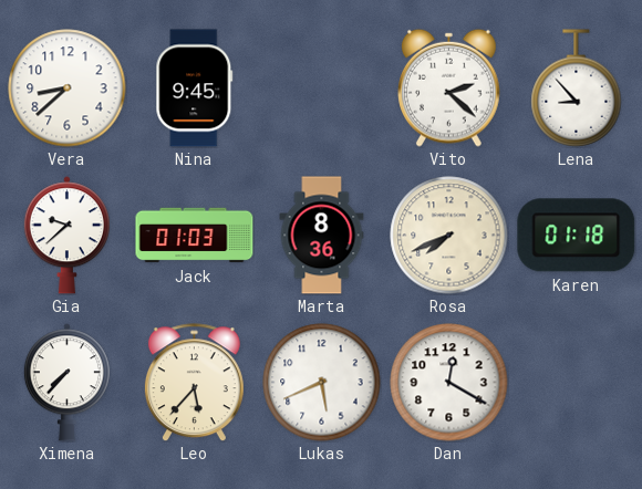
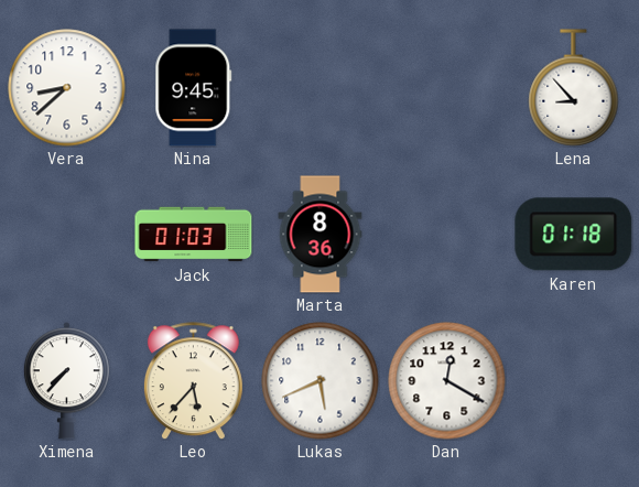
Vito: 2:22 -> none (449, 87)
Gia: 9:38 -> none (66, 236)
Rosa: 7:41 -> none (449, 236)
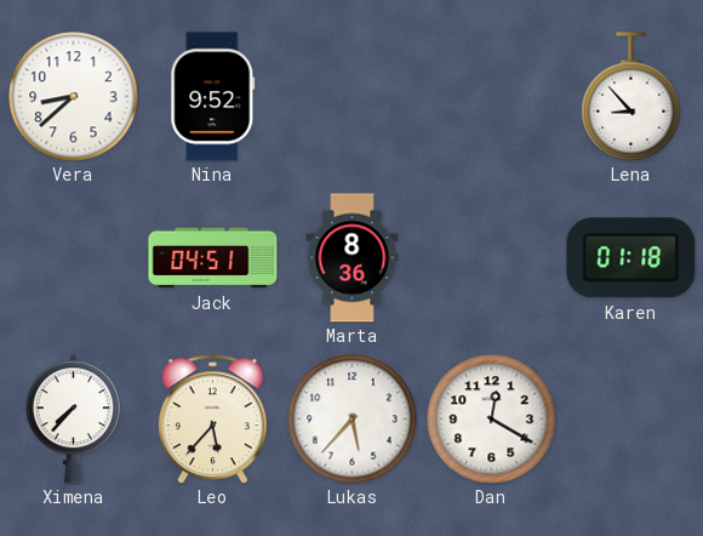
Nina: 9:45 -> 9:52 (213, 97)
Jack: 01:03 -> 04:51 (213, 258)
Lukas: 5:41 -> 5:37 (353, 420)
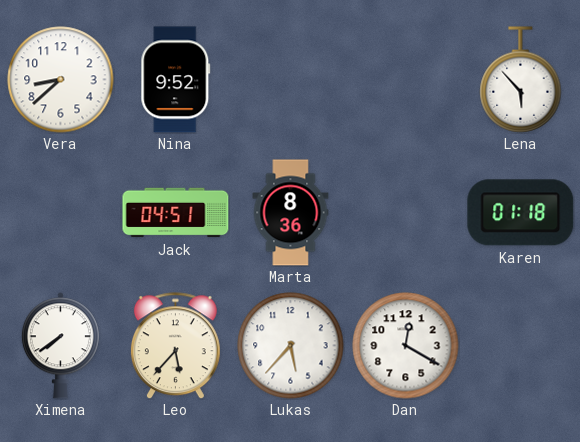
Lena: 8:53 -> 5:53 (521, 80)
Ximena: 7:37 -> 7:39 (60, 346)
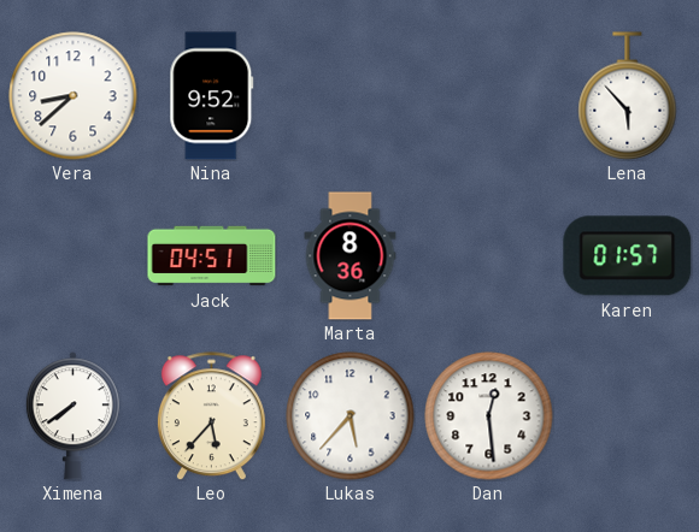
Karen: 01:18 -> 01:57 (628, 256)
Dan: 12:20 -> 12:29 (489, 416)
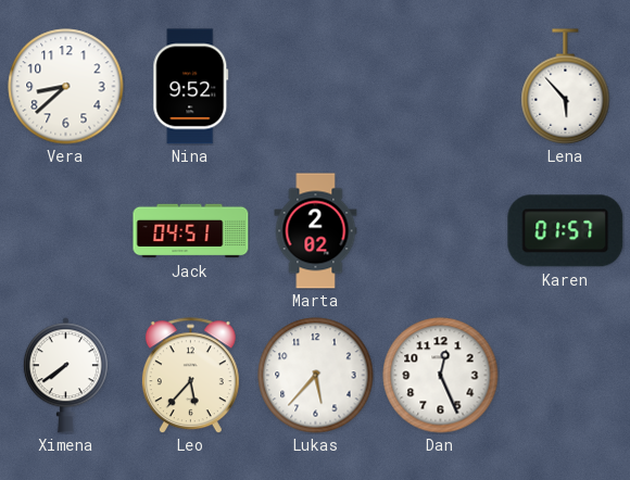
Marta: 8:36 -> 2:02 (316, 231)
Dan: 12:29 -> 12:26 (441, 376)
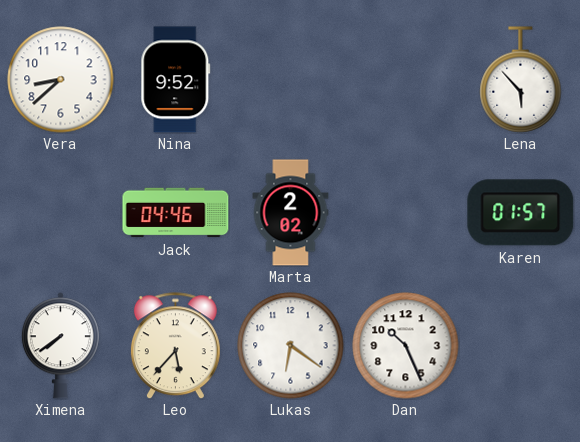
Jack: 04:51 -> 04:46 (176, 213)
Lukas: 5:37 -> 6:21 (291, 346)
Dan: 12:26 -> 10:26 (406, 346)
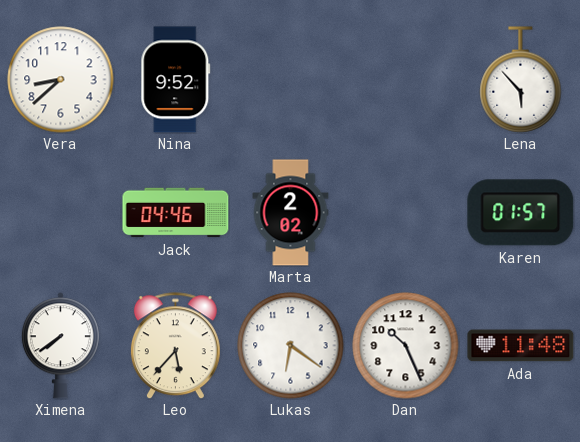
Ada: none -> 11:48 (521, 346)
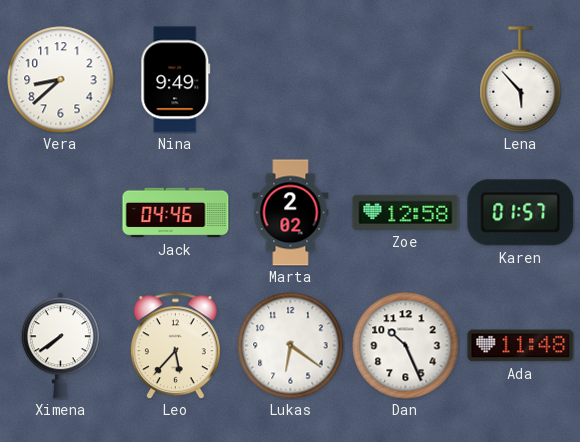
Nina: 9:52 -> 9:49 (176, 80)
Zoe: none -> 12:58 (406, 212)
